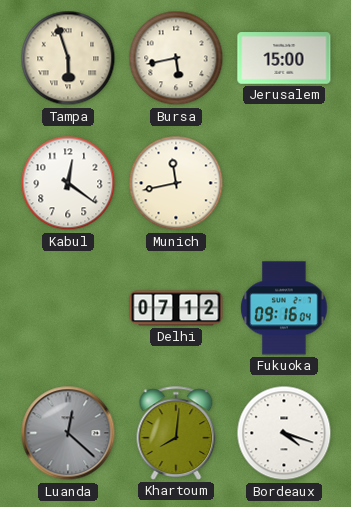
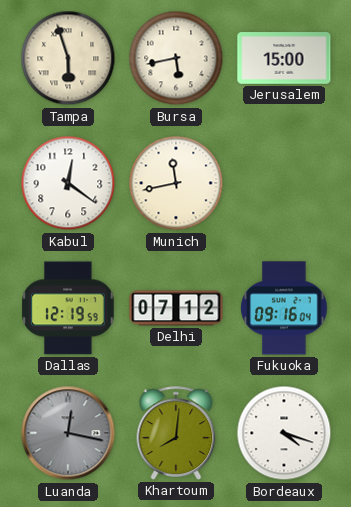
Dallas: none -> 12:19 (68, 308)
Luanda: 12:22 -> 12:17 (68, 433)
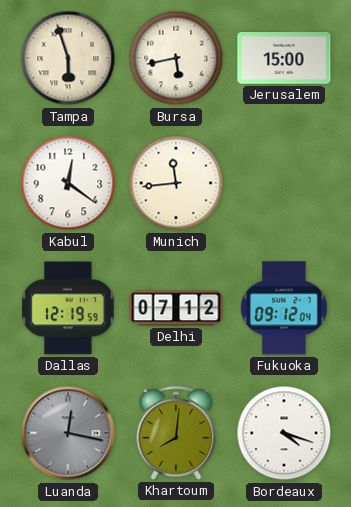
Munich: 11:43 -> 11:44 (176, 183)
Fukuoka: 09:16 -> 09:12 (284, 308)
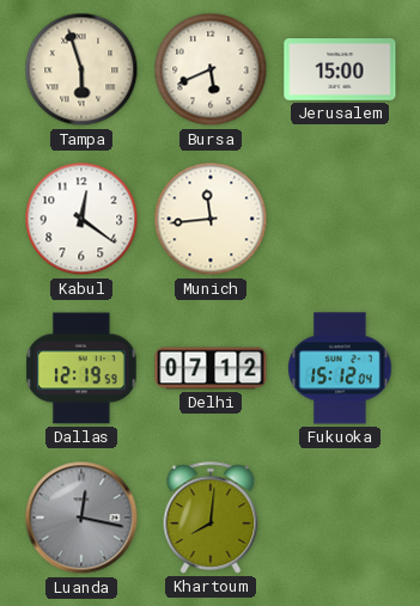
Bursa: 5:43 -> 5:41 (211, 69)
Fukuoka: 09:12 -> 15:12 (340, 368)
Bordeaux: 4:18 -> none (284, 433)
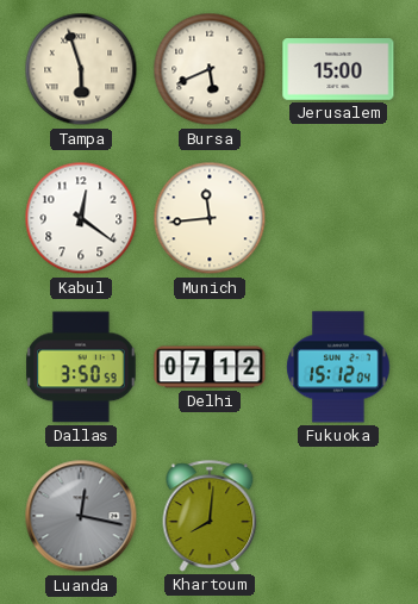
Dallas: 12:19 -> 3:50 (81, 367)
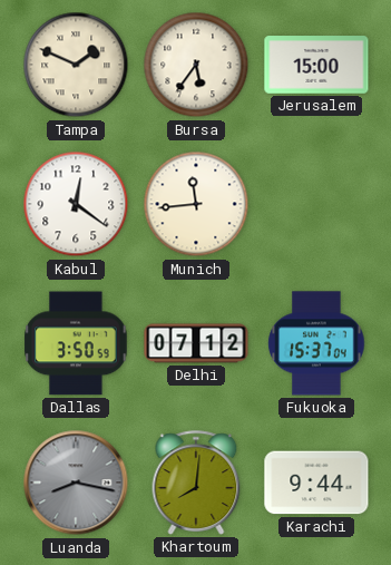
Tampa: 5:57 -> 1:49 (76, 65)
Bursa: 5:41 -> 5:36 (196, 65)
Fukuoka: 15:12 -> 15:37 (316, 343)
Luanda: 12:17 -> 8:17 (76, 483)
Karachi: none -> 9:44 (316, 483)
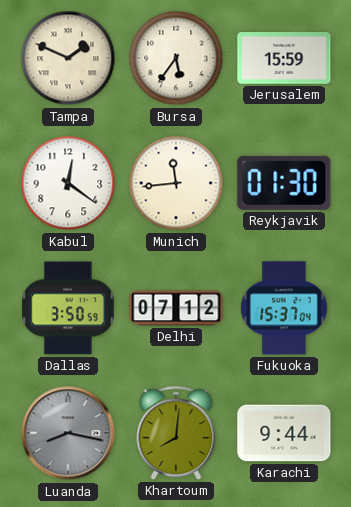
Jerusalem: 15:00 -> 15:59 (284, 58)
Reykjavik: none -> 01:30 (284, 183)
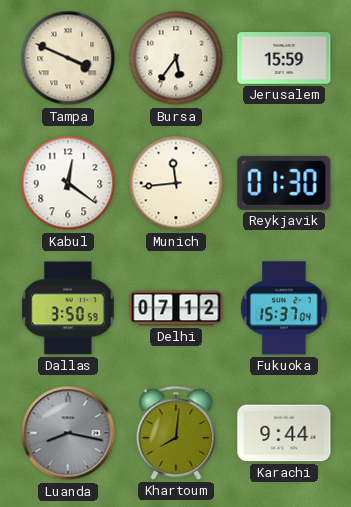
Tampa: 1:49 -> 3:49 (68, 58)
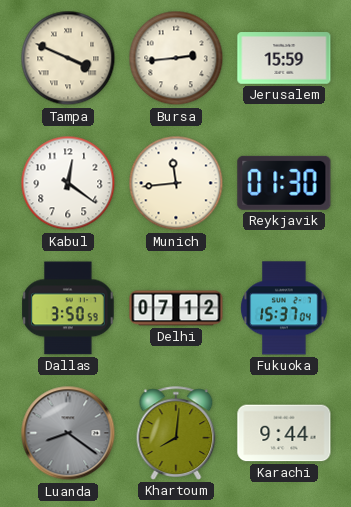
Bursa: 5:36 -> 2:44 (176, 58)
Luanda: 8:17 -> 8:21 (68, 433)
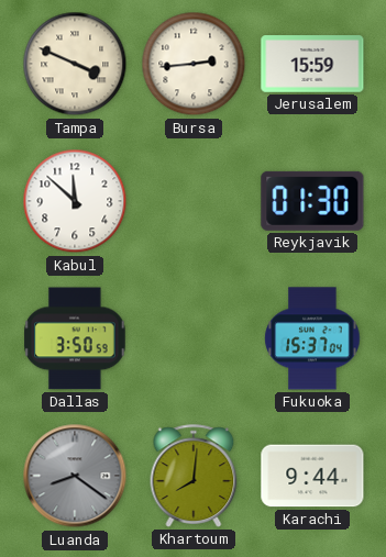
Kabul: 12:21 -> 11:52 (75, 201)
Munich: 11:44 -> none (176, 183)
Delhi: 07:12 -> none (176, 308)
